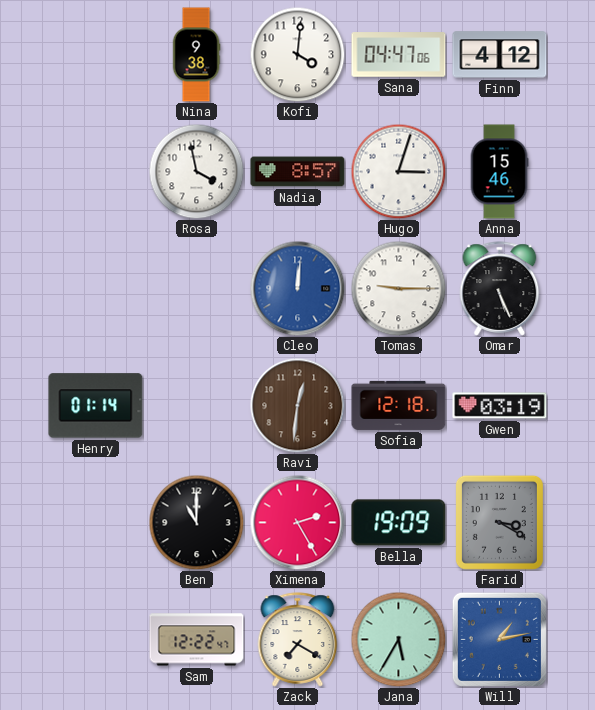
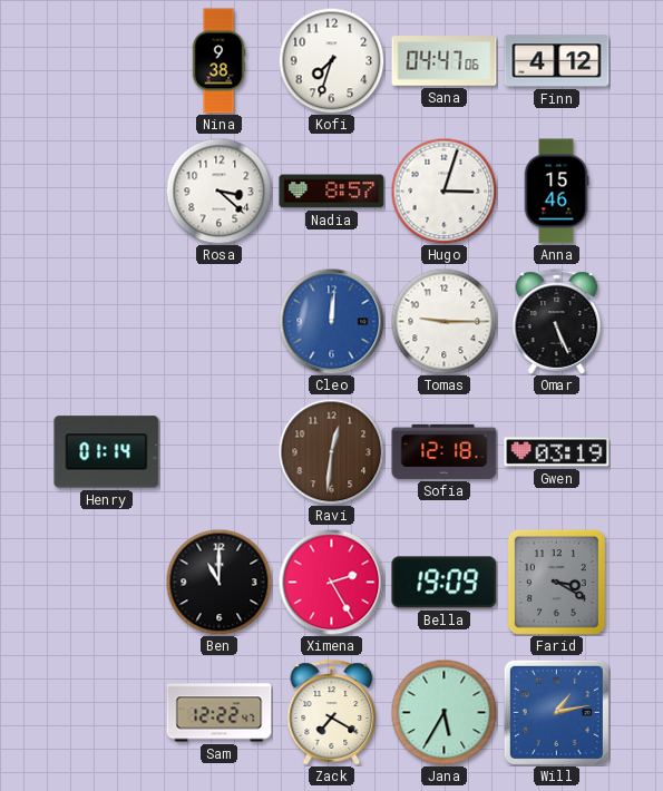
Kofi: 4:01 -> 7:33 (331, 60)
Rosa: 3:58 -> 3:22 (218, 191)
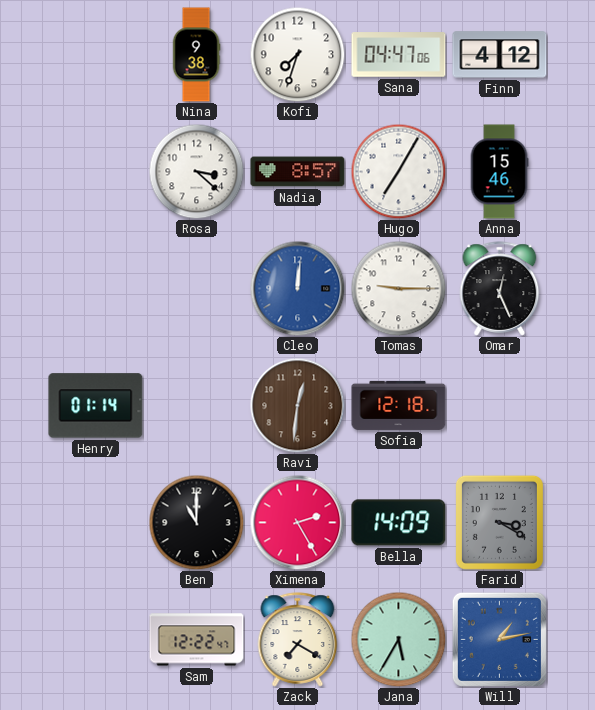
Hugo: 3:03 -> 7:05 (398, 171)
Omar: 5:26 -> 12:26 (500, 289)
Gwen: 03:19 -> none (557, 452)
Bella: 19:09 -> 14:09 (399, 523)
